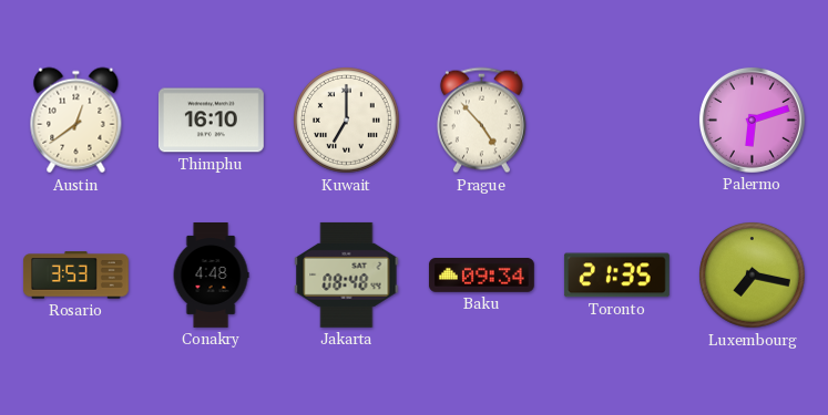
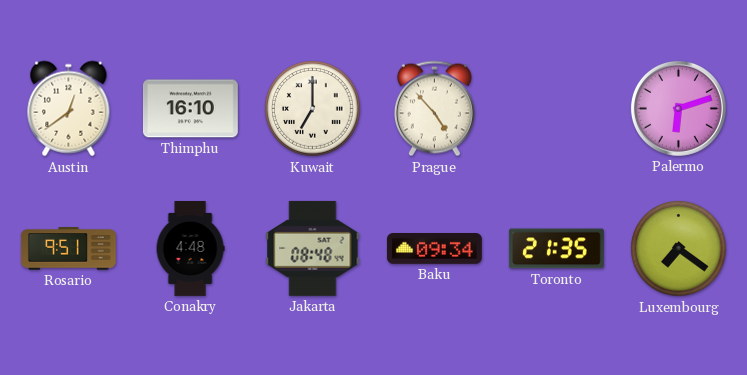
Rosario: 3:53 -> 9:51 (68, 249)
Luxembourg: 7:17 -> 7:21 (679, 249)
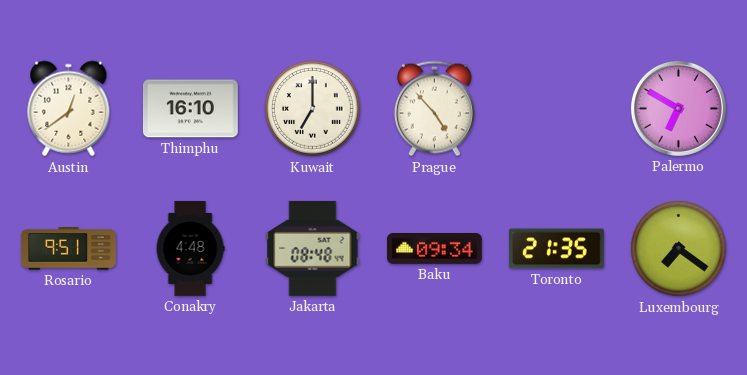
Palermo: 6:12 -> 6:50 (678, 108)
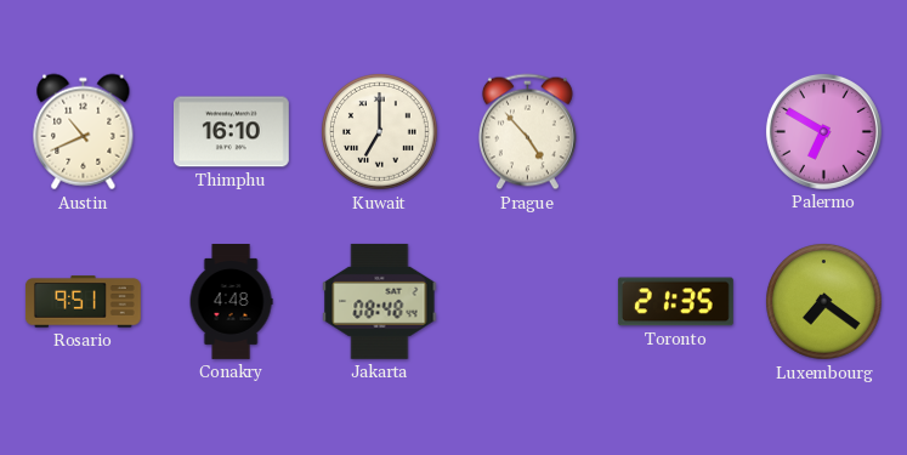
Austin: 12:39 -> 10:41 (84, 132)
Baku: 09:34 -> none (434, 249)
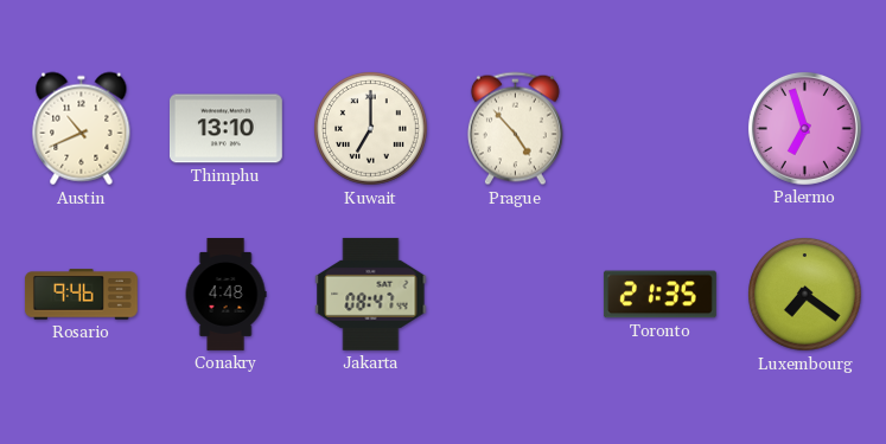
Thimphu: 16:10 -> 13:10 (225, 129)
Palermo: 6:50 -> 6:57 (804, 128)
Rosario: 9:51 -> 9:46 (81, 295)
Jakarta: 08:48 -> 08:47 (371, 294)
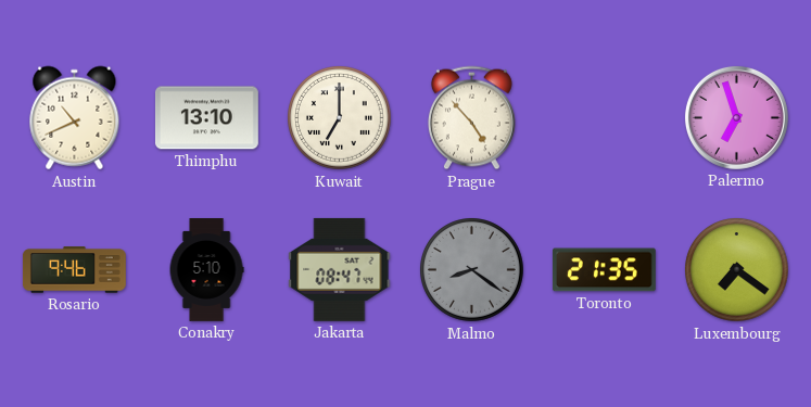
Conakry: 4:48 -> 5:10 (206, 270)
Malmo: none -> 8:21 (472, 270)
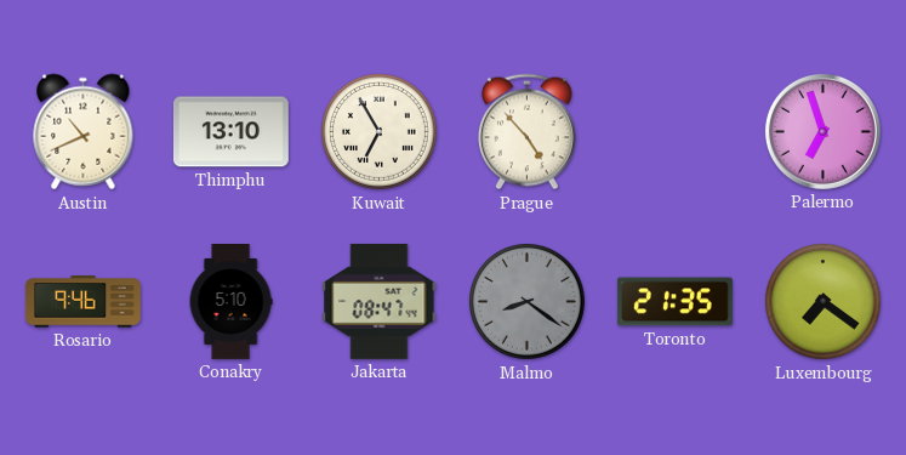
Kuwait: 7:00 -> 6:55 (380, 132)
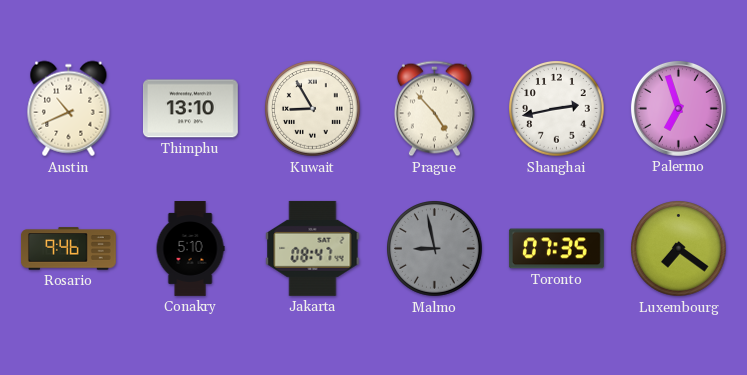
Kuwait: 6:55 -> 8:55 (313, 109)
Shanghai: none -> 2:43 (557, 109)
Malmo: 8:21 -> 8:58 (435, 249)
Toronto: 21:35 -> 07:35 (556, 249)
